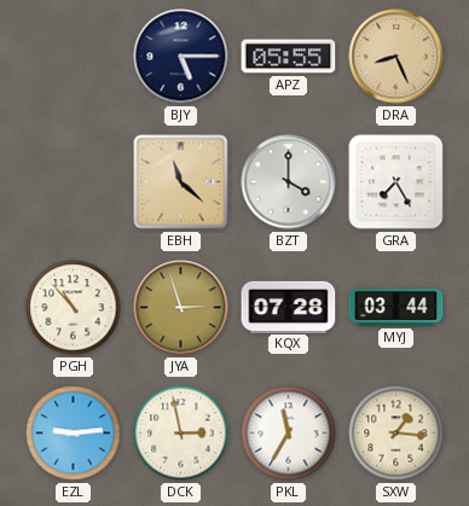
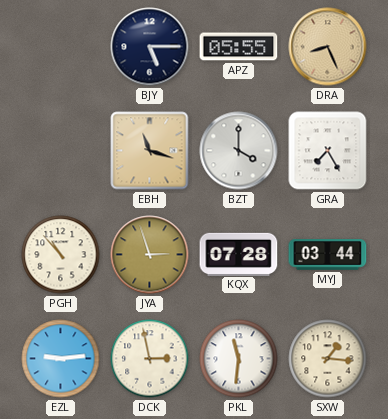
EBH: 11:22 -> 11:18 (150, 151)
PKL: 11:35 -> 11:31 (239, 359)
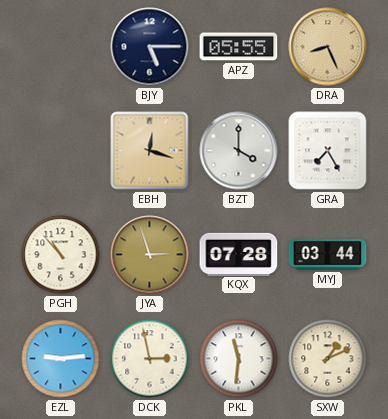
EBH: 11:18 -> 12:18 (150, 151)
SXW: 1:16 -> 1:11 (328, 359)
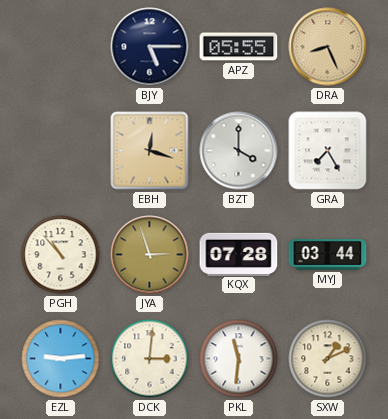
DCK: 2:58 -> 3:01 (150, 359)
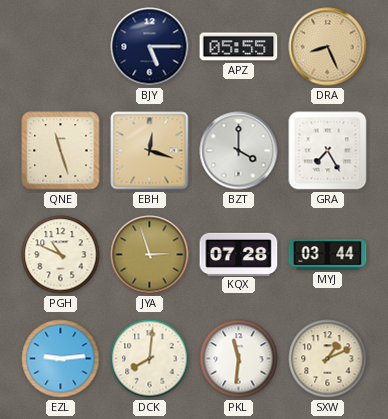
QNE: none -> 11:27 (61, 151)
PGH: 10:53 -> 10:49 (61, 255)
DCK: 3:01 -> 8:01 (150, 359)
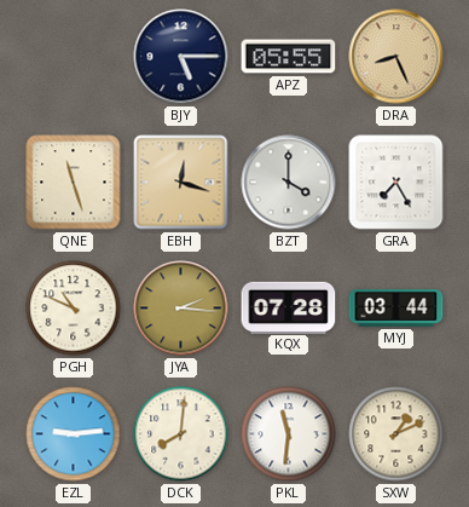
JYA: 2:57 -> 2:16 (181, 309)
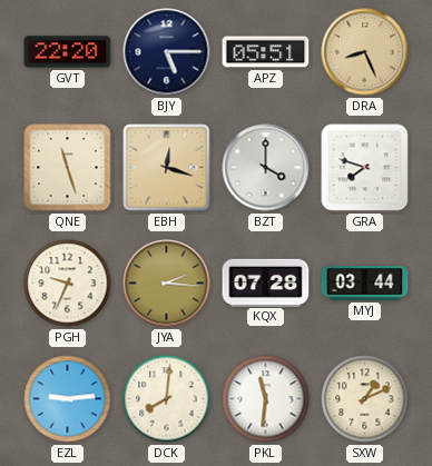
GVT: none -> 22:20 (68, 52)
APZ: 05:55 -> 05:51 (266, 52)
GRA: 7:25 -> 7:48 (365, 168)
PGH: 10:49 -> 9:34 (68, 284)
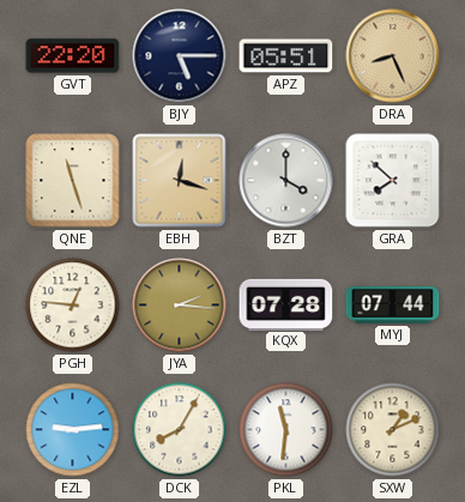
GRA: 7:48 -> 7:52 (393, 181)
PGH: 9:34 -> 12:46 (73, 306)
MYJ: 03:44 -> 07:44 (393, 306)
DCK: 8:01 -> 8:05 (180, 430)
